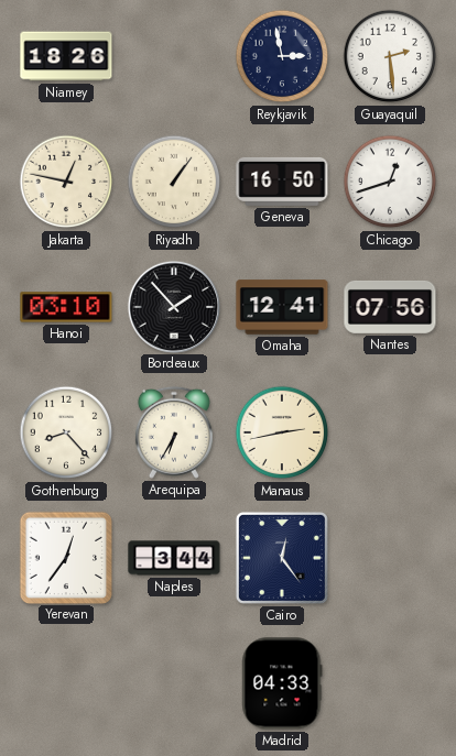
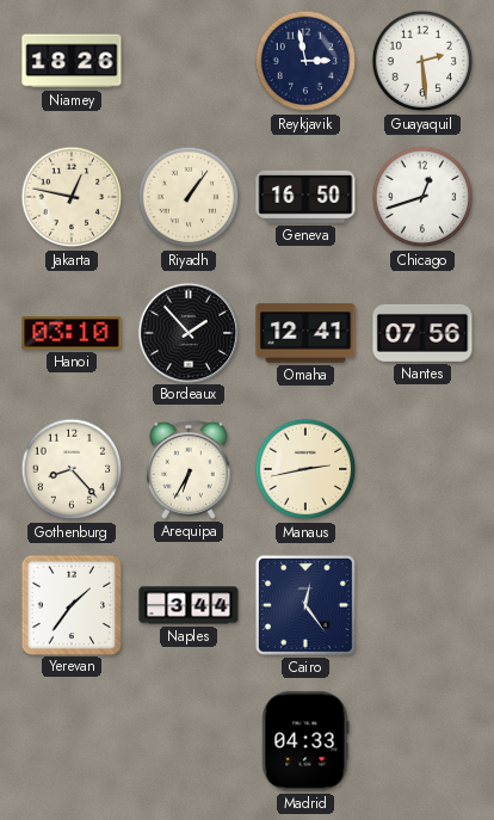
Yerevan: 12:36 -> 1:36 (70, 604)
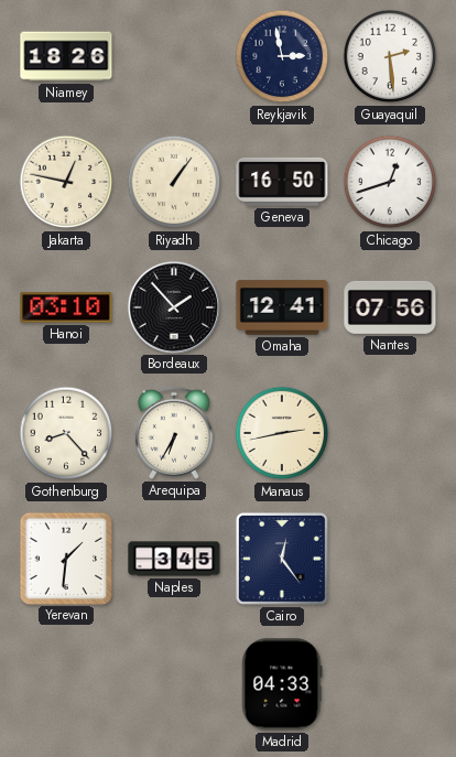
Yerevan: 1:36 -> 1:31 (65, 558)
Naples: 3:44 -> 3:45 (174, 559)
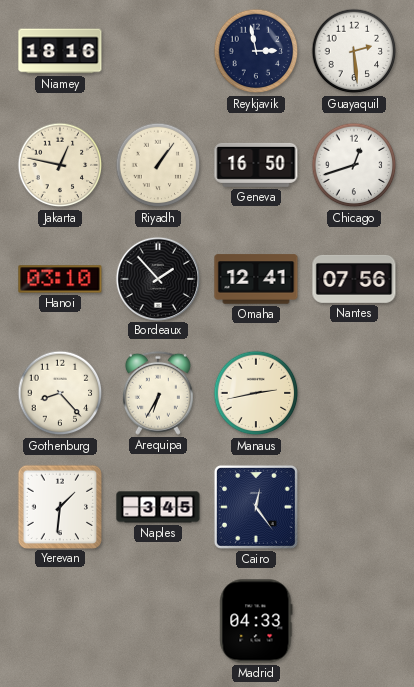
Niamey: 18:26 -> 18:16 (60, 51)
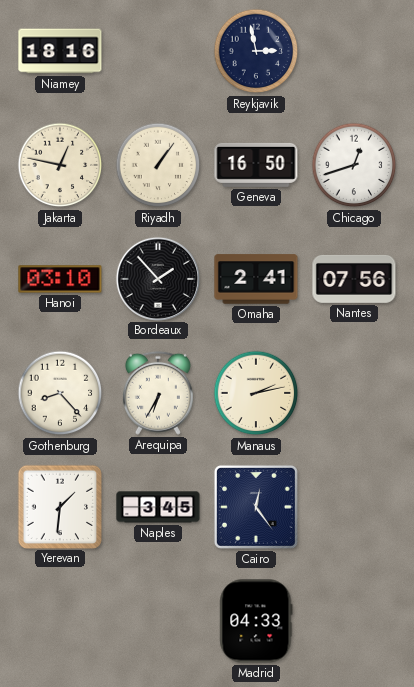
Guayaquil: 2:29 -> none (354, 51)
Omaha: 12:41 -> 2:41 (256, 279)
Manaus: 2:43 -> 2:13 (256, 393)
